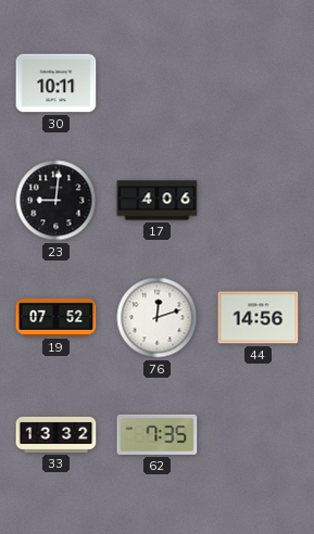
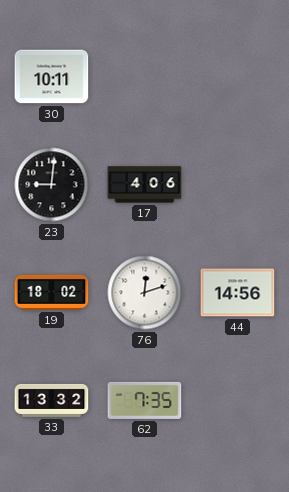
19: 07:52 -> 18:02 (52, 292)
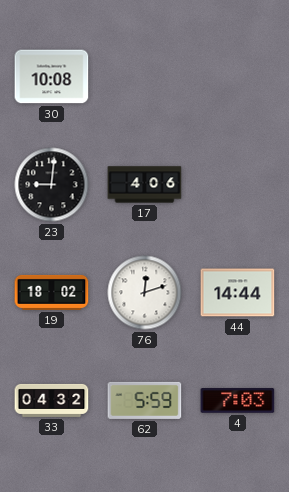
30: 10:11 -> 10:08 (52, 77)
44: 14:56 -> 14:44 (238, 293)
33: 13:32 -> 04:32 (52, 400)
62: 7:35 -> 5:59 (145, 400)
4: none -> 7:03 (238, 401)
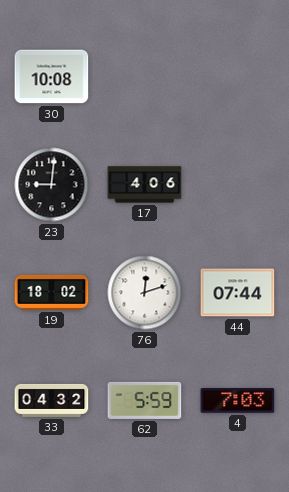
44: 14:44 -> 07:44 (238, 293)
